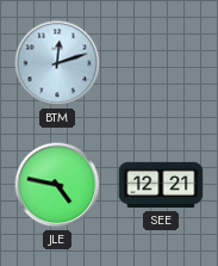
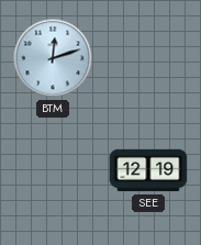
JLE: 4:47 -> none (57, 185)
SEE: 12:21 -> 12:19 (148, 170)
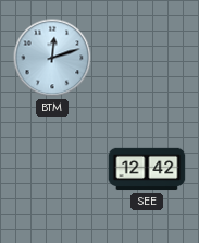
SEE: 12:19 -> 12:42 (147, 169)
